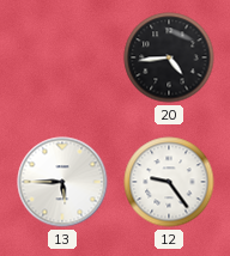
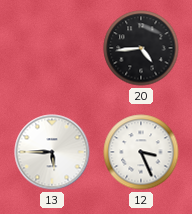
12: 9:24 -> 3:26 (141, 152)
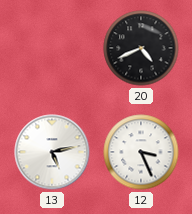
20: 4:44 -> 4:41 (141, 48)
13: 5:45 -> 5:13 (52, 152)
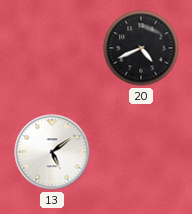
13: 5:13 -> 5:09 (52, 152)
12: 3:26 -> none (141, 152)
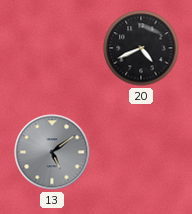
13 dial: white -> grey (52, 152)
